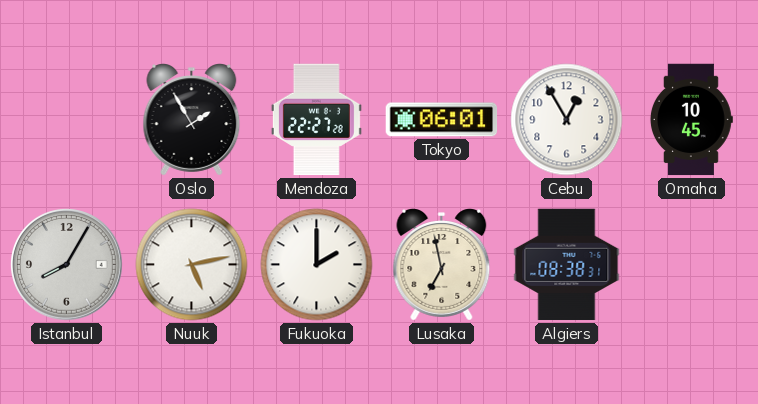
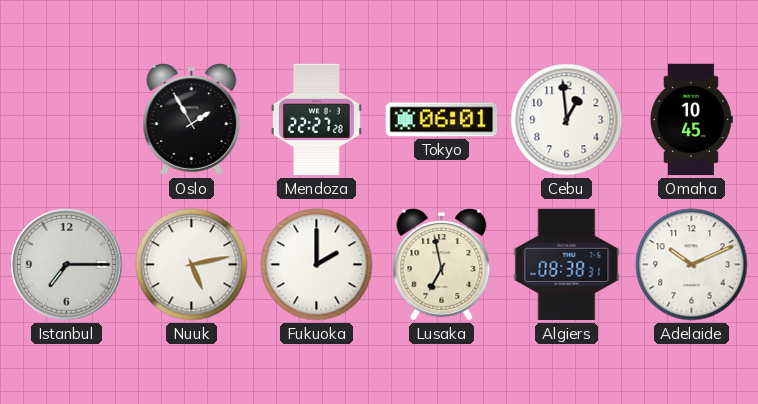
Cebu: 12:55 -> 12:59 (567, 120)
Istanbul: 8:05 -> 7:15 (67, 265)
Adelaide: none -> 10:11 (692, 265)
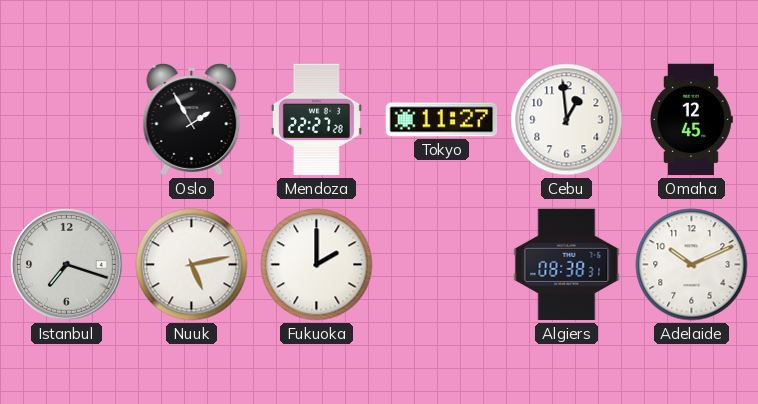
Tokyo: 06:01 -> 11:27 (442, 120)
Omaha: 10:45 -> 12:45 (691, 120)
Istanbul: 7:15 -> 7:18 (67, 265)
Lusaka: 6:58 -> none (442, 265)
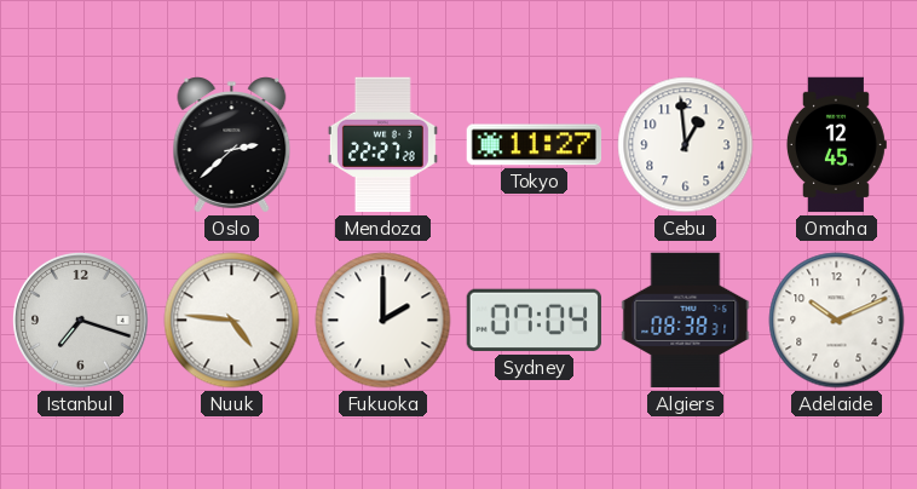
Oslo: 1:55 -> 2:38 (232, 145)
Nuuk: 5:13 -> 4:46 (232, 321)
Sydney: none -> 07:04 (534, 321)
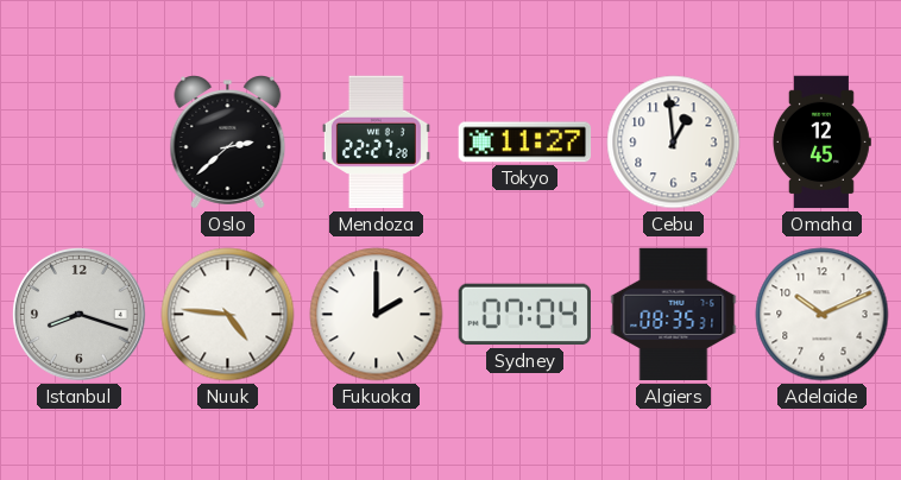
Istanbul: 7:18 -> 8:18 (80, 315)
Algiers: 08:38 -> 08:35 (674, 315)
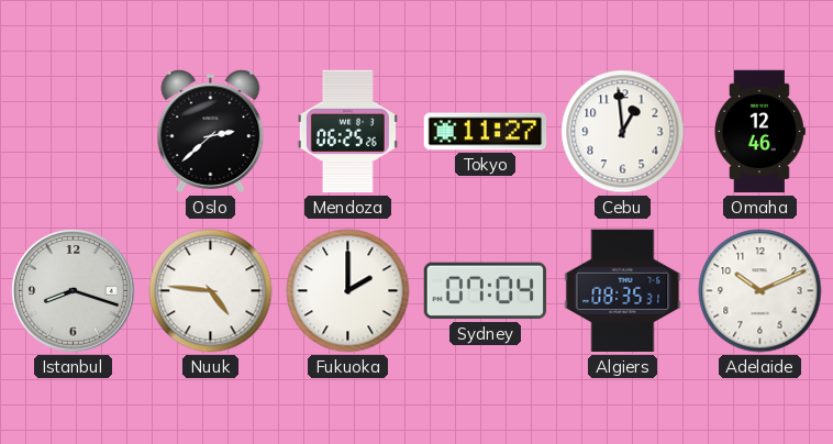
Mendoza: 22:27 -> 06:25 (347, 132)
Omaha: 12:45 -> 12:46 (759, 132)
